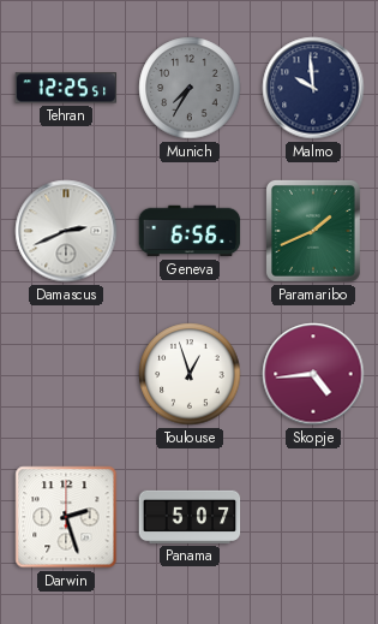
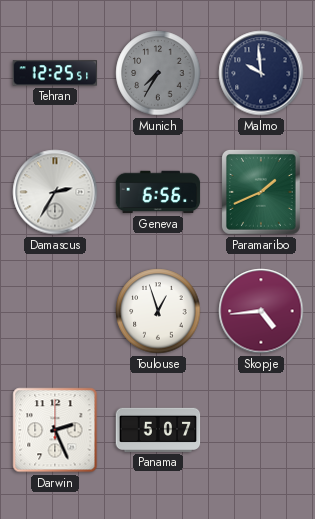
Damascus: 2:41 -> 2:35 (55, 192)
Darwin: 2:27 -> 2:26 (55, 430)
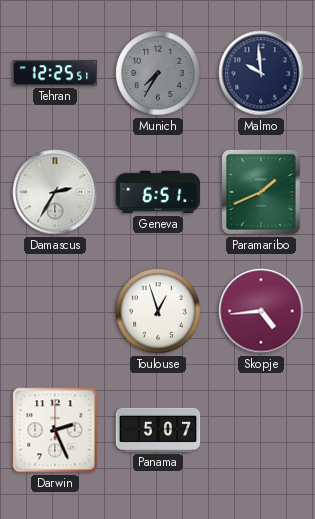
Geneva: 6:56 -> 6:51 (158, 192)
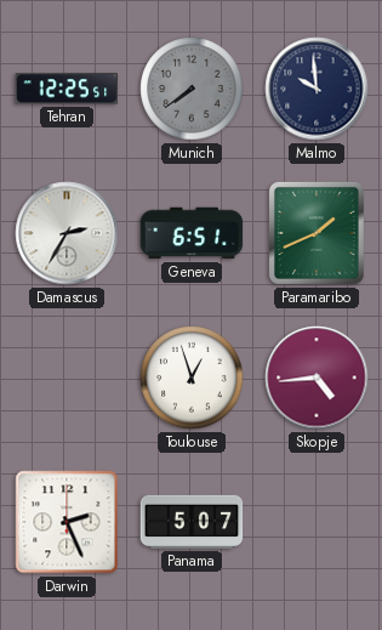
Munich: 7:35 -> 7:39 (192, 89)
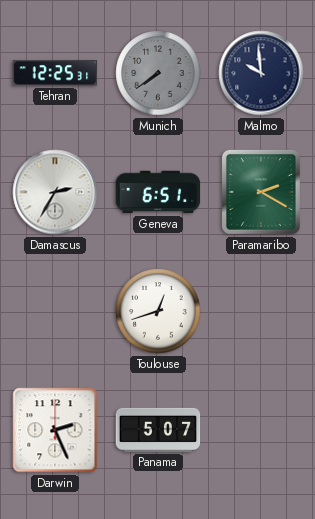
Tehran: 12:25:51 -> 12:25:31 (55, 73)
Paramaribo: 1:41 -> 2:20 (261, 192)
Toulouse: 12:57 -> 12:42 (158, 311)
Skopje: 4:44 -> none (317, 378)
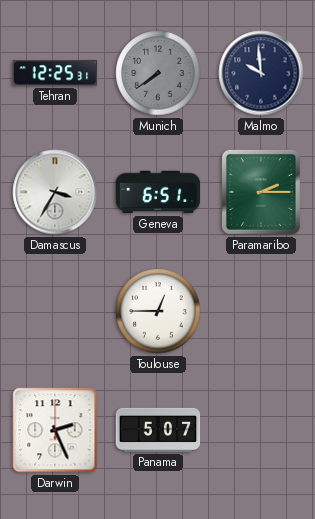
Damascus: 2:35 -> 3:35 (55, 192)
Paramaribo: 2:20 -> 2:15 (261, 192)
Toulouse: 12:42 -> 12:45 (158, 311)
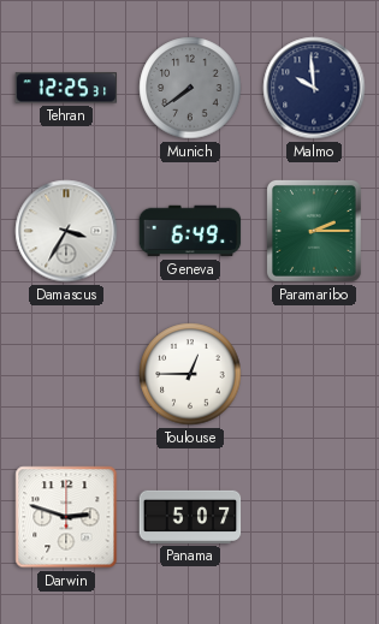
Geneva: 6:51 -> 6:49 (190, 231)
Darwin: 2:26 -> 2:48 (66, 517)
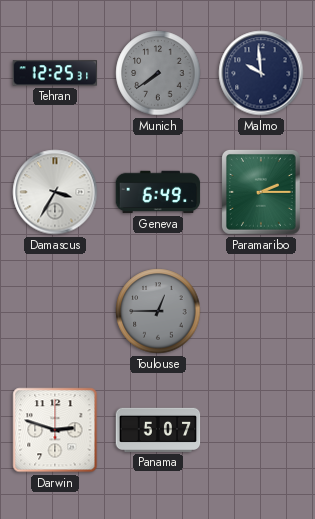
Toulouse dial: white -> grey (158, 311)
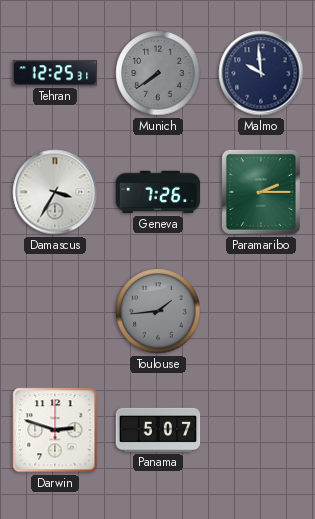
Geneva: 6:49 -> 7:26 (158, 192)
Toulouse: 12:45 -> 1:44 (158, 311)
